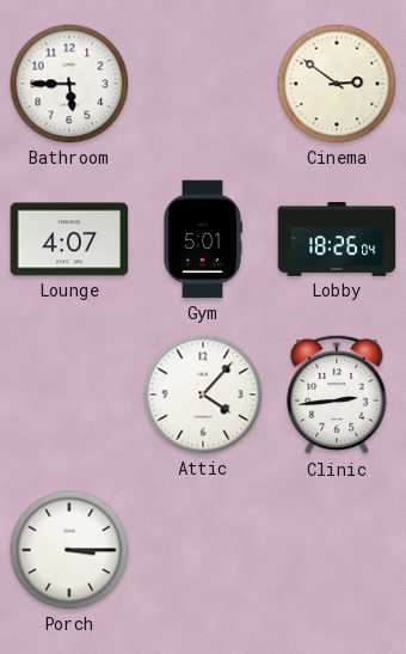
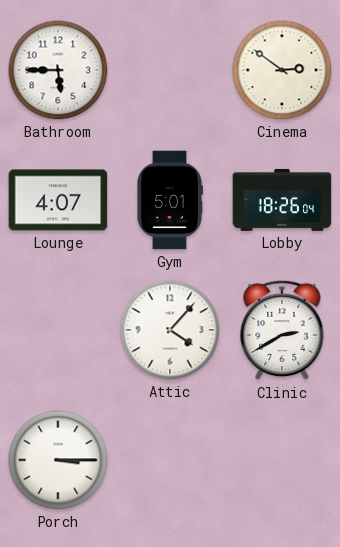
Clinic: 2:44 -> 2:40 (282, 330)
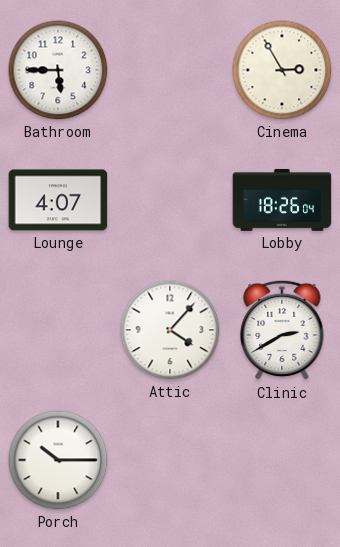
Cinema: 2:51 -> 2:55 (282, 70)
Gym: 5:01 -> none (170, 200)
Porch: 3:15 -> 10:15 (58, 460)
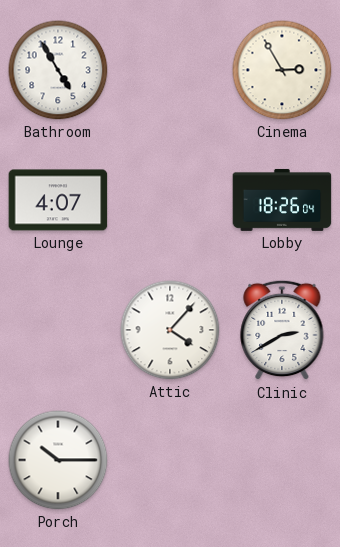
Bathroom: 5:45 -> 4:55 (58, 70)
